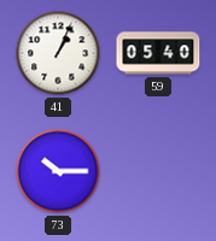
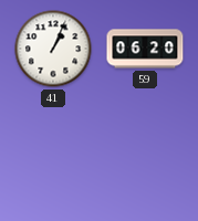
59: 05:40 -> 06:20 (145, 49)
73: 10:15 -> none (58, 171)
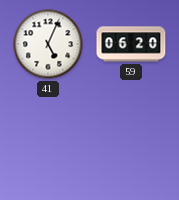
41: 1:04 -> 5:04 (48, 44)
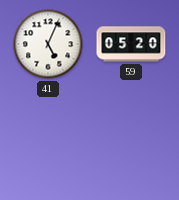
59: 06:20 -> 05:20 (131, 44)
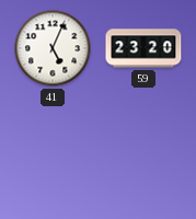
59: 05:20 -> 23:20 (143, 48)
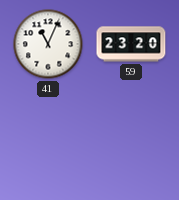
41: 5:04 -> 11:04 (48, 44)
